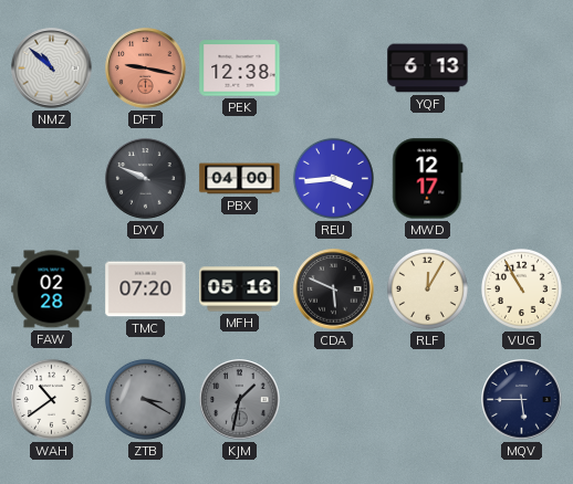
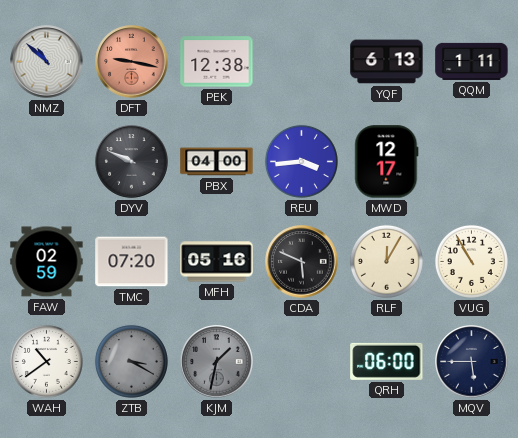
QQM: none -> 1:11 (472, 61)
FAW: 02:28 -> 02:59 (47, 262)
QRH: none -> 06:00 (387, 361)
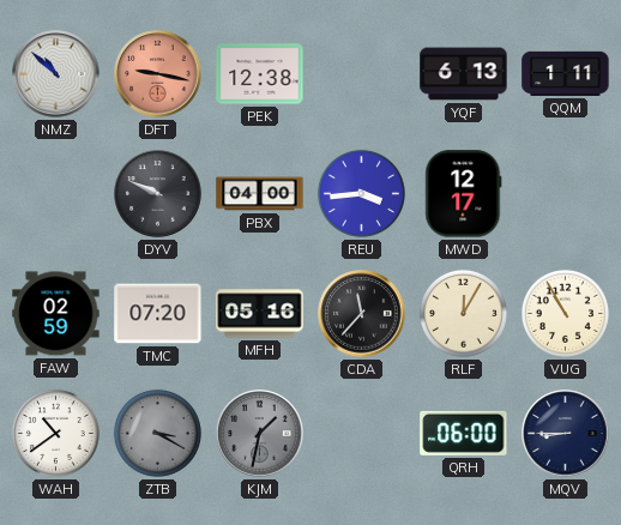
CDA: 5:49 -> 11:37 (362, 314)
MQV: 5:45 -> 8:45 (566, 434)
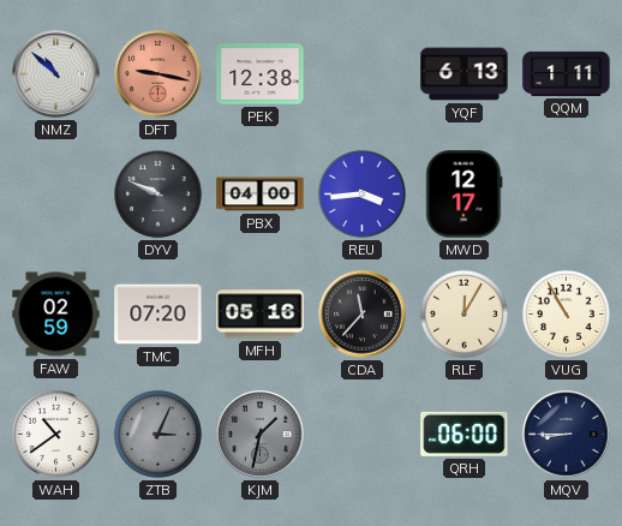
ZTB: 3:20 -> 3:04 (157, 434)
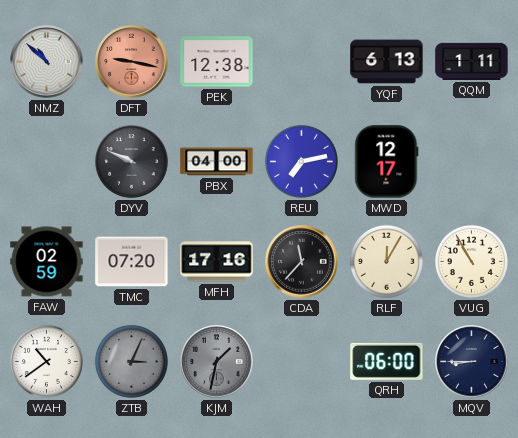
REU: 3:44 -> 7:13 (301, 161)
MFH: 05:16 -> 17:16 (217, 262)
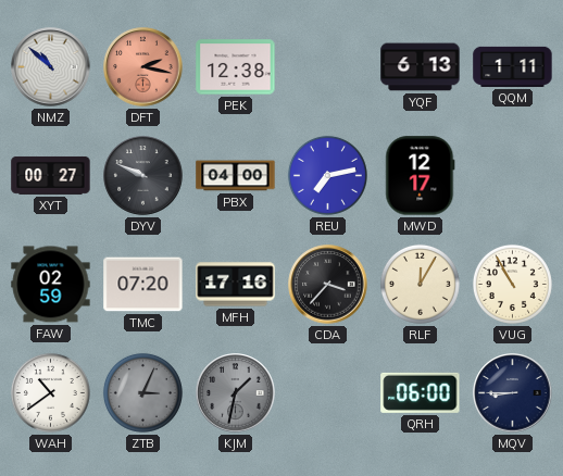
DFT: 9:17 -> 2:17 (143, 67)
XYT: none -> 00:27 (51, 175)
CDA: 11:37 -> 3:37 (328, 285)
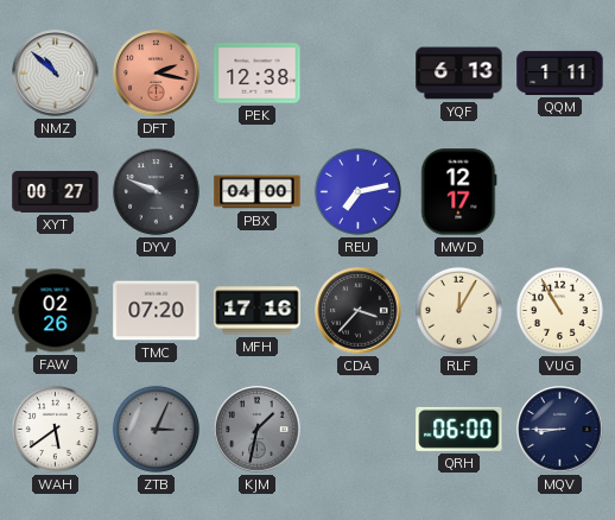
FAW: 02:59 -> 02:26 (56, 311)
WAH: 10:39 -> 5:39 (55, 429)
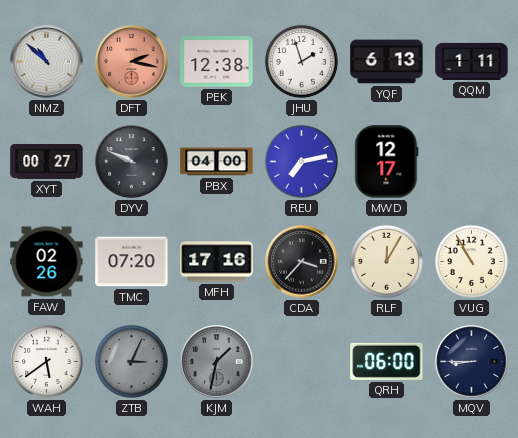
JHU: none -> 1:57 (301, 61)
